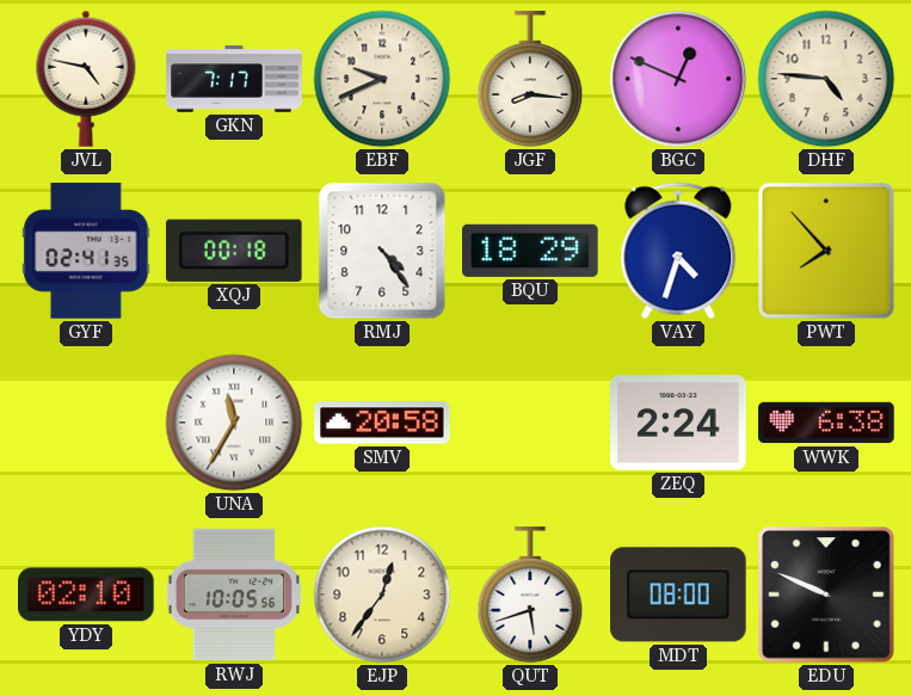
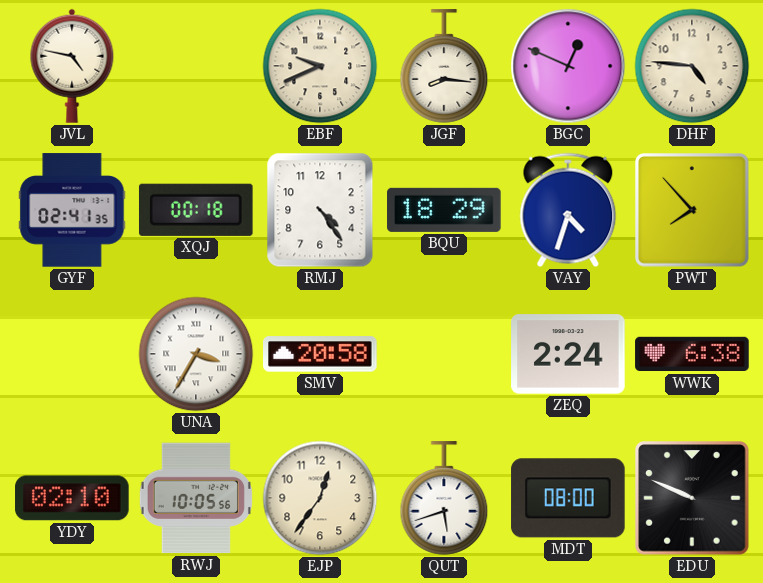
GKN: 7:17 -> none (234, 79)
UNA: 11:35 -> 3:35 (196, 354)
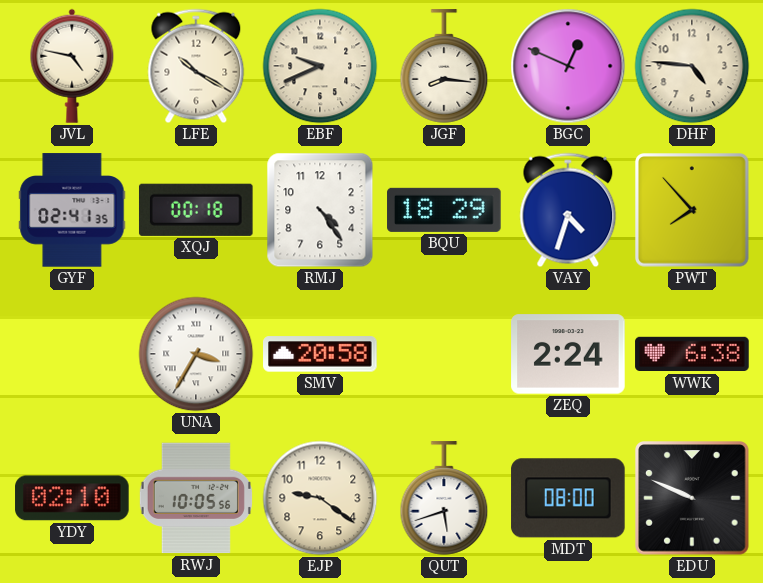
LFE: none -> 10:20 (196, 66)
EJP: 12:36 -> 9:21 (320, 498)
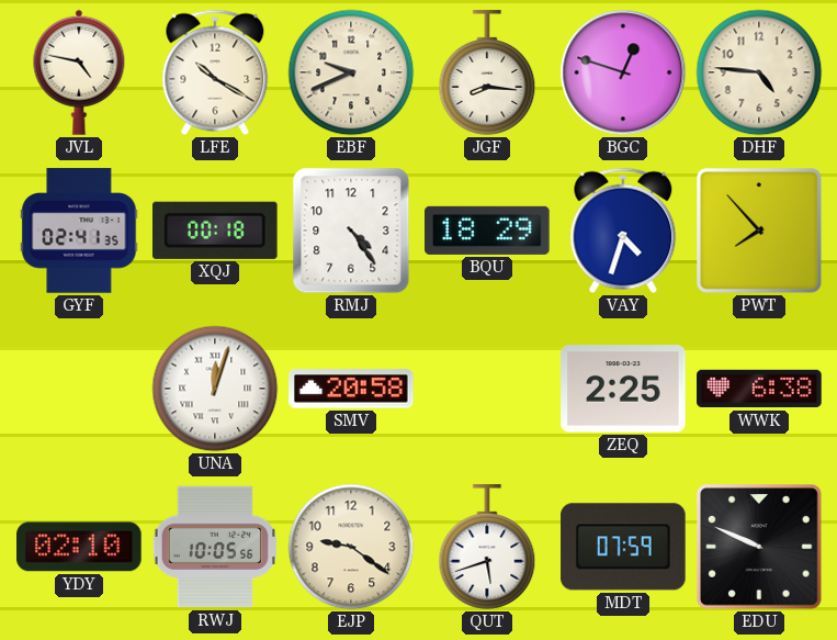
BGC: 12:49 -> 12:48 (623, 72)
UNA: 3:35 -> 12:03 (215, 389)
ZEQ: 2:24 -> 2:25 (623, 389)
MDT: 08:00 -> 07:59 (623, 547)
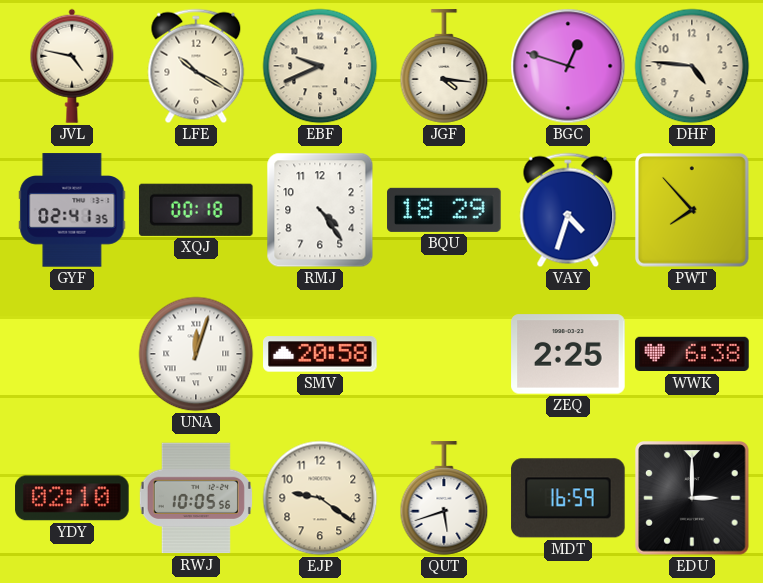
JGF: 8:16 -> 4:16 (444, 66)
MDT: 07:59 -> 16:59 (568, 498)
EDU: 9:49 -> 3:00 (693, 499)
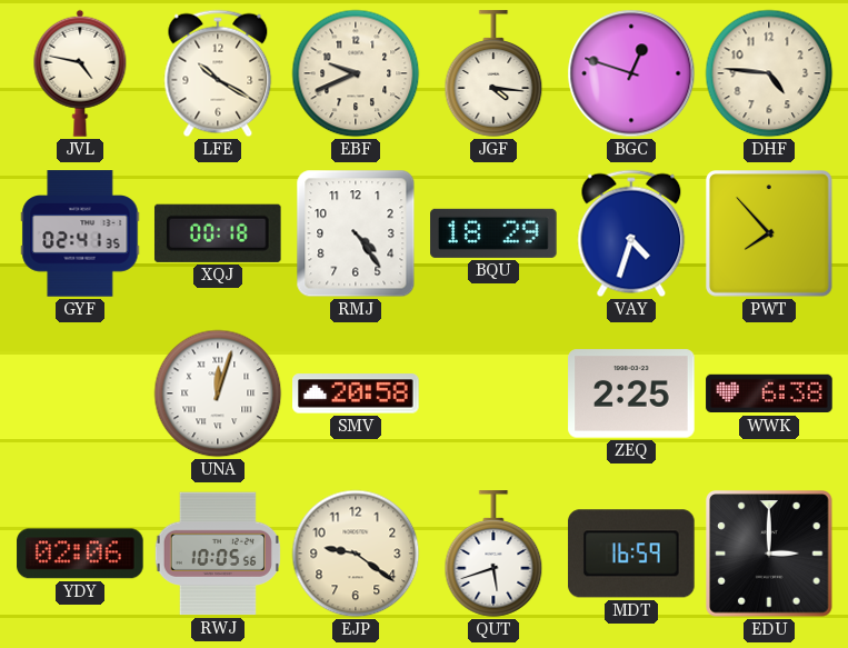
YDY: 02:10 -> 02:06 (80, 554)
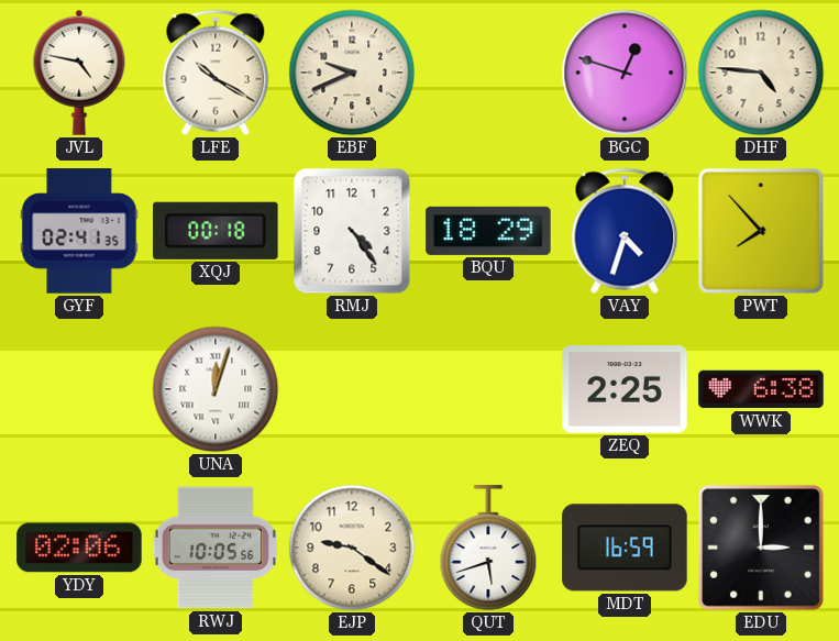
JGF: 4:16 -> none (493, 73)
SMV: 20:58 -> none (356, 393)
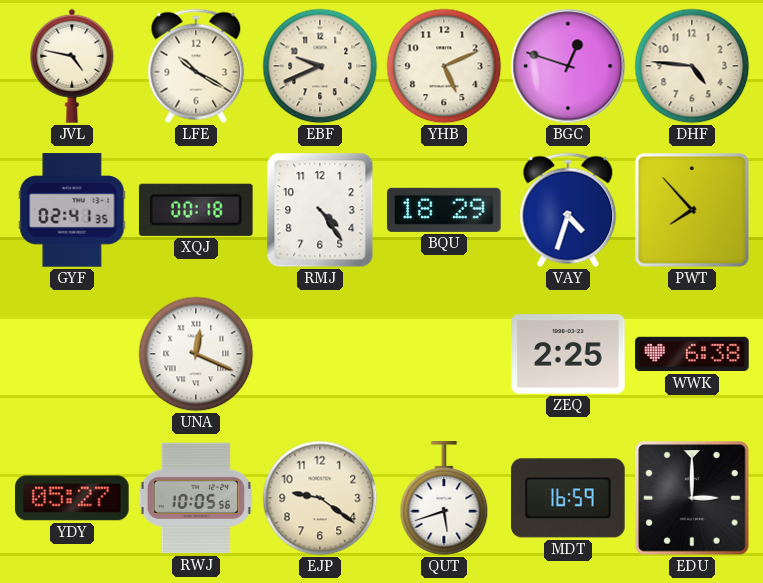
YHB: none -> 5:11 (444, 66)
UNA: 12:03 -> 12:19 (196, 354)
YDY: 02:06 -> 05:27 (72, 498)
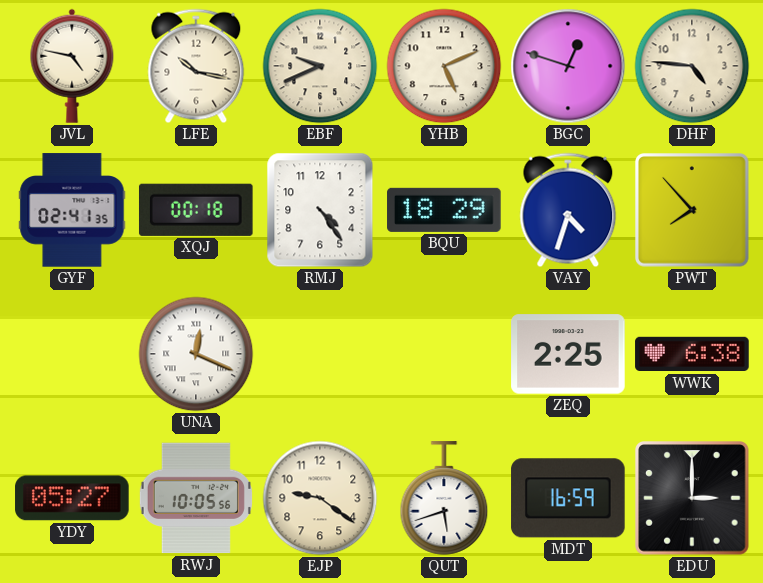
LFE: 10:20 -> 10:17 (196, 66)
